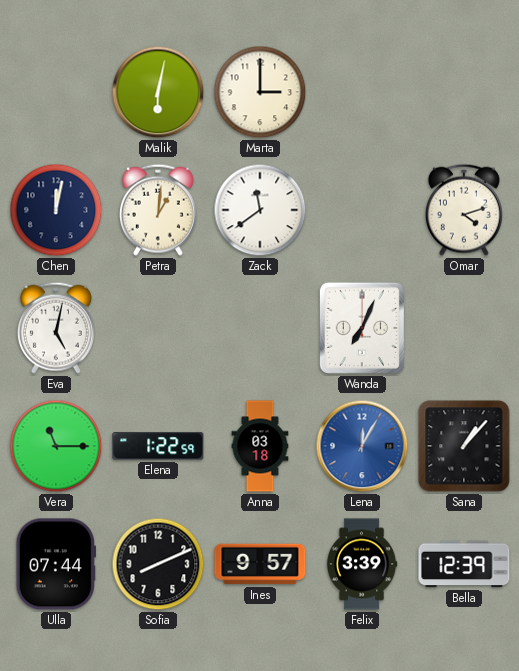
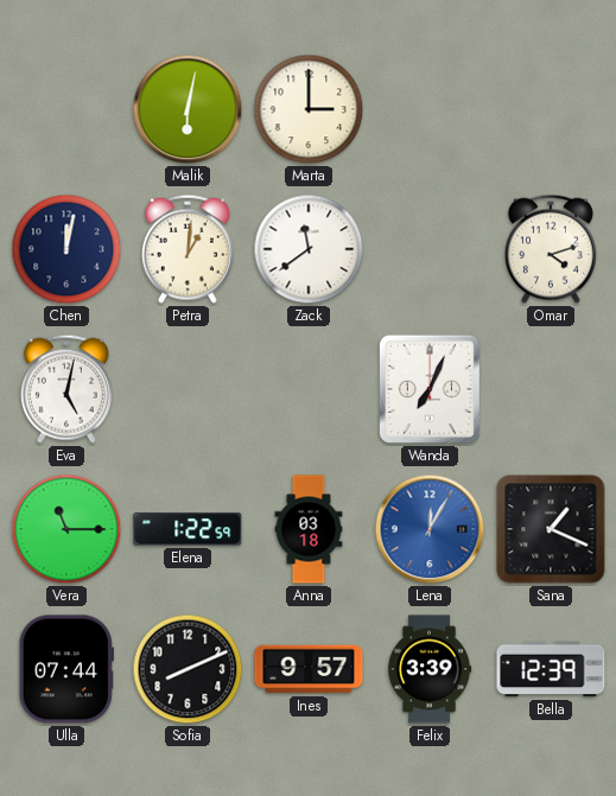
Sana: 1:07 -> 1:19 (551, 529)
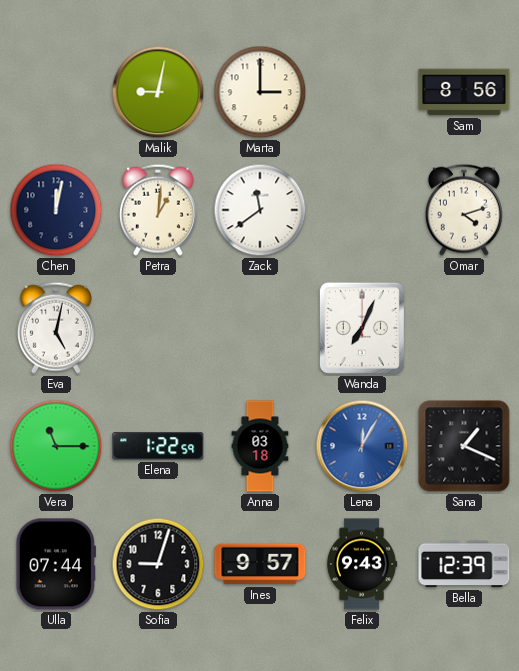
Malik: 6:02 -> 9:02 (158, 92)
Sam: none -> 8:56 (464, 92)
Sofia: 8:11 -> 9:03 (158, 564)
Felix: 3:39 -> 9:43 (362, 564)
